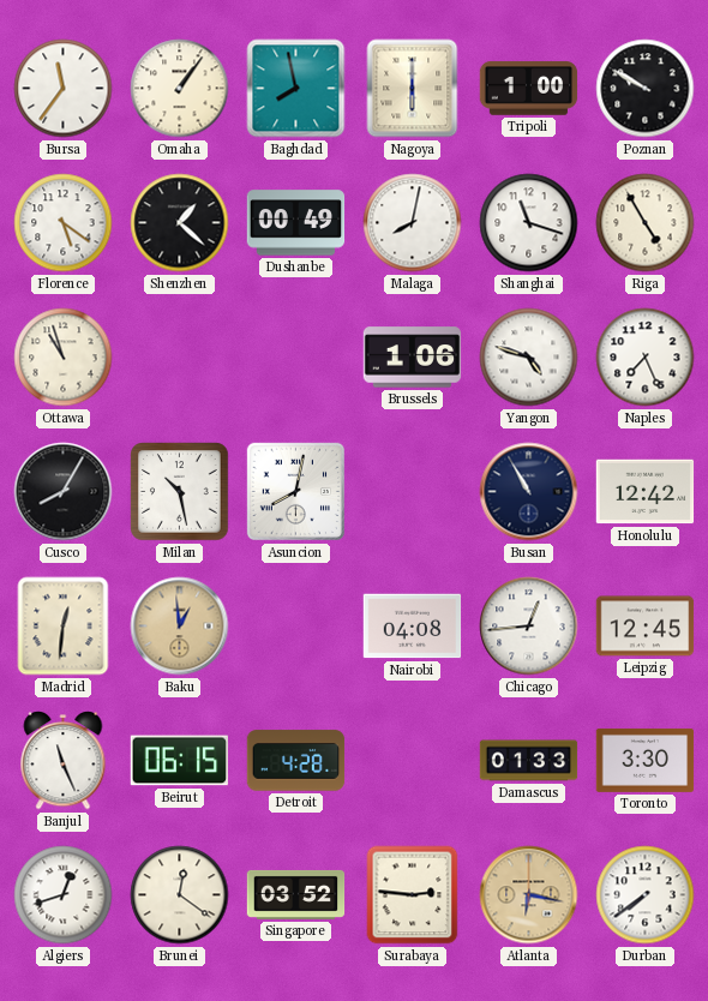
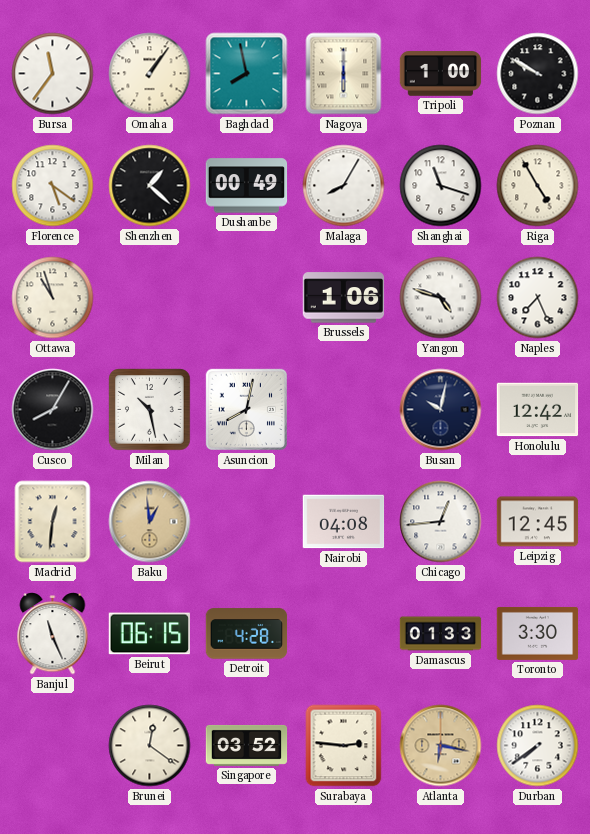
Malaga: 8:02 -> 8:05 (344, 186)
Busan: 10:55 -> 10:02 (441, 410)
Algiers: 12:42 -> none (64, 895)
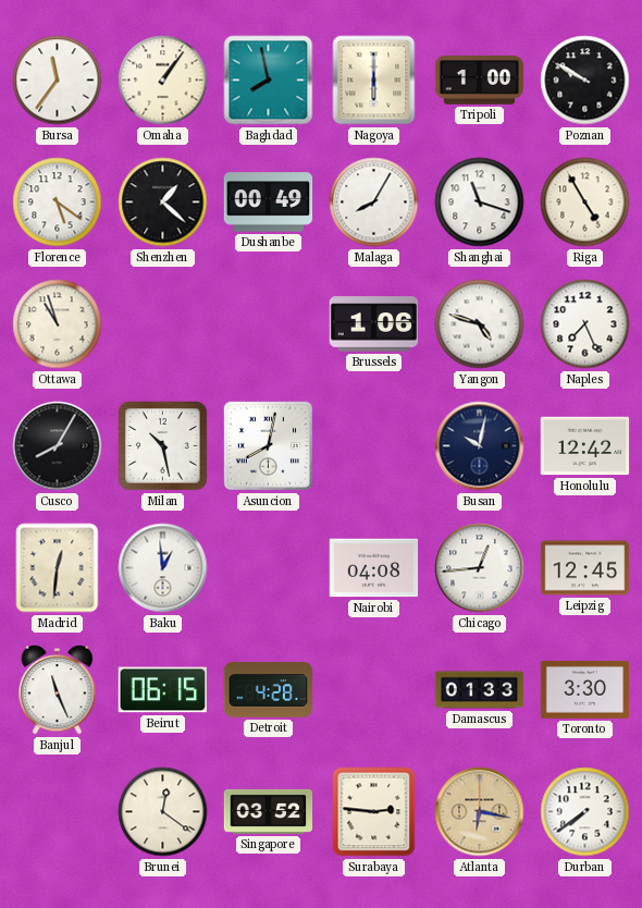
Baku dial: champagne -> white (163, 568)
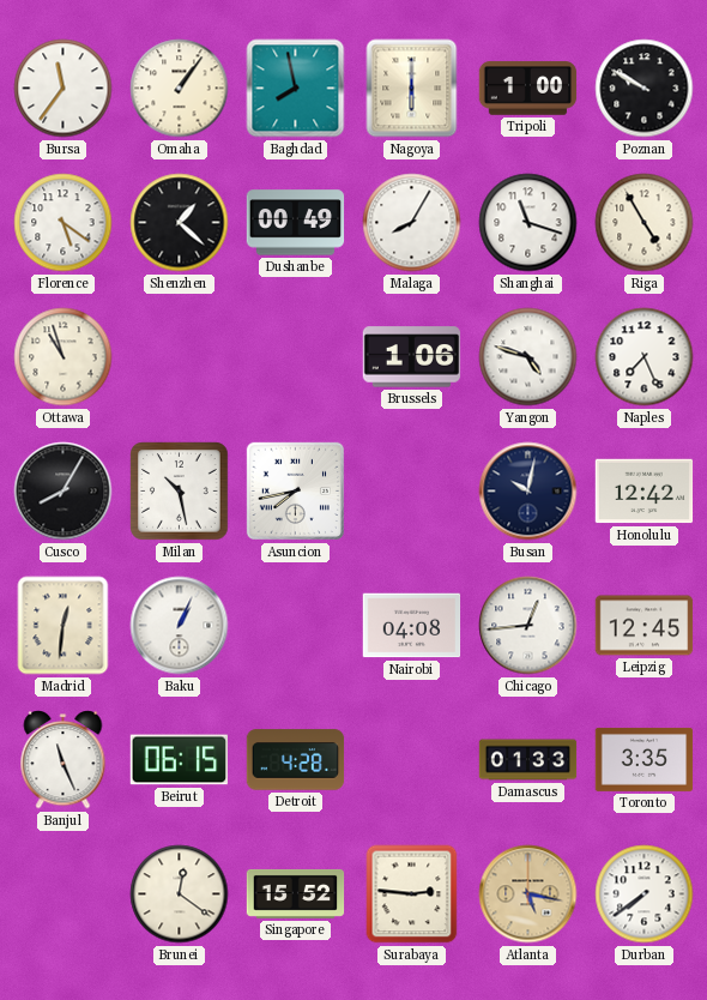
Asuncion: 8:02 -> 7:43 (295, 490)
Baku: 12:59 -> 1:04 (180, 626)
Toronto: 3:30 -> 3:35 (645, 759)
Singapore: 03:52 -> 15:52 (296, 893)
Atlanta: 6:17 -> 5:17 (528, 894)
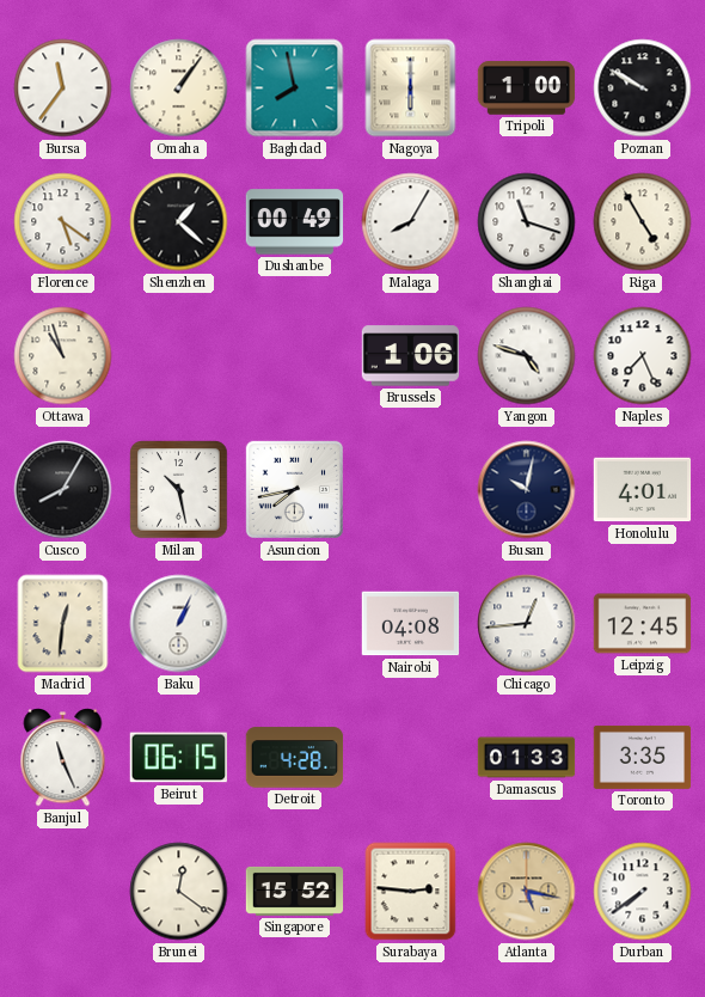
Honolulu: 12:42 -> 4:01 (643, 490)
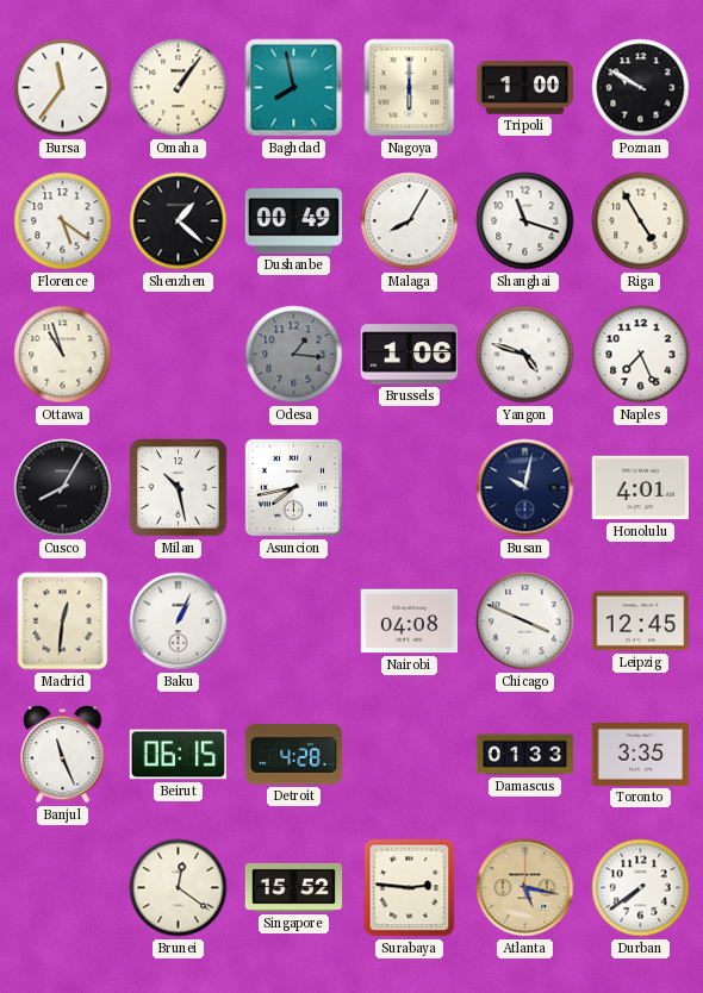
Odesa: none -> 1:16 (294, 355)
Chicago: 12:44 -> 3:49 (525, 622)
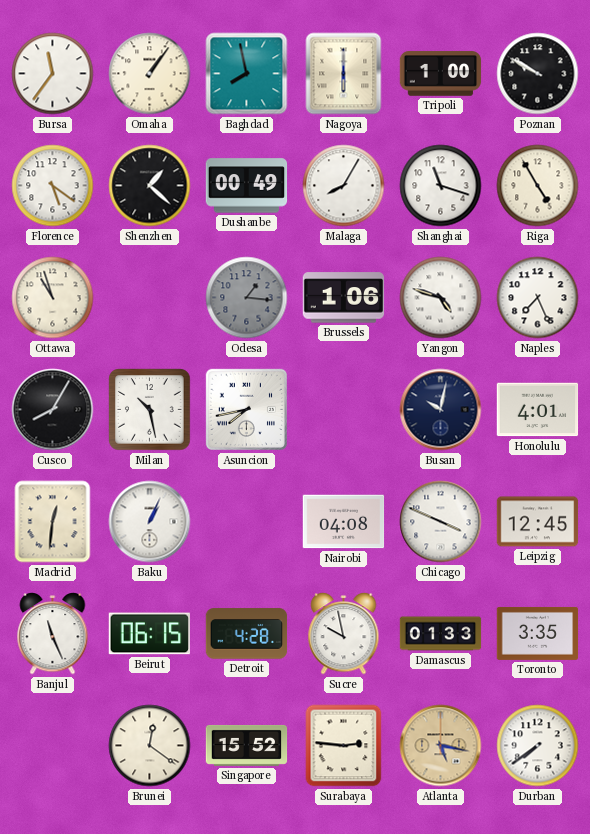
Sucre: none -> 9:58 (344, 634)
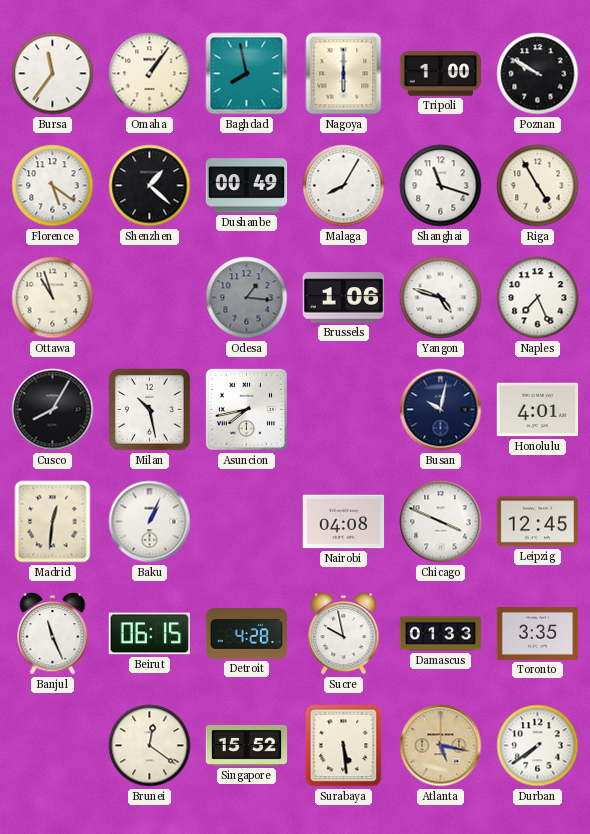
Surabaya: 2:46 -> 5:29 (344, 746)
